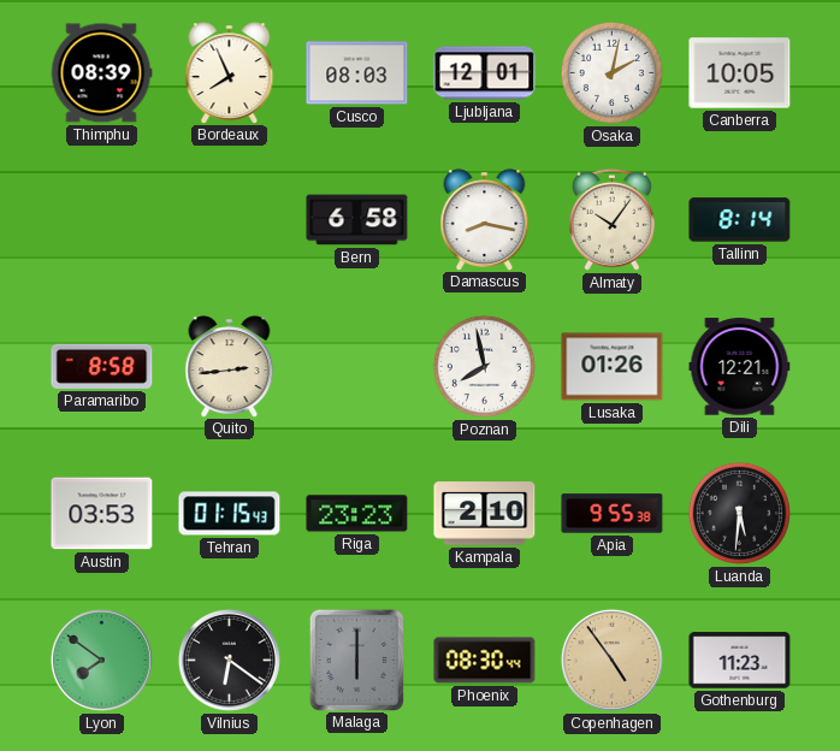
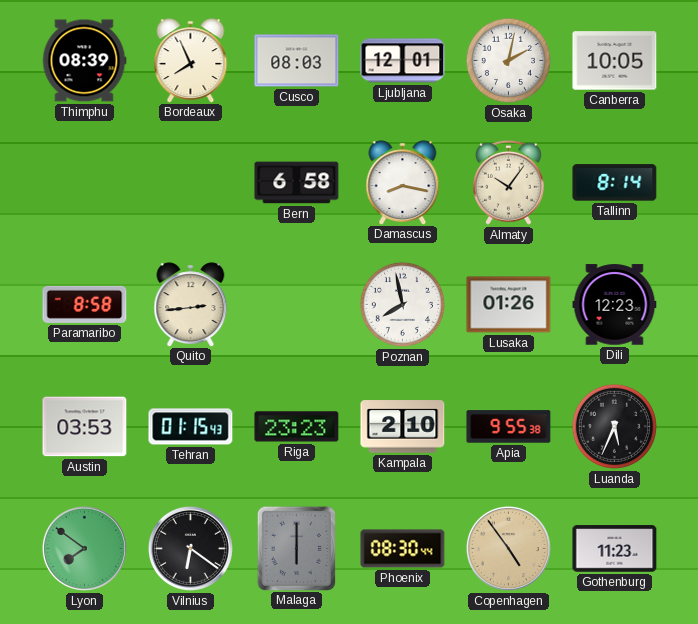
Dili: 12:21 -> 12:23 (615, 305)
Luanda: 5:31 -> 5:34 (614, 426)
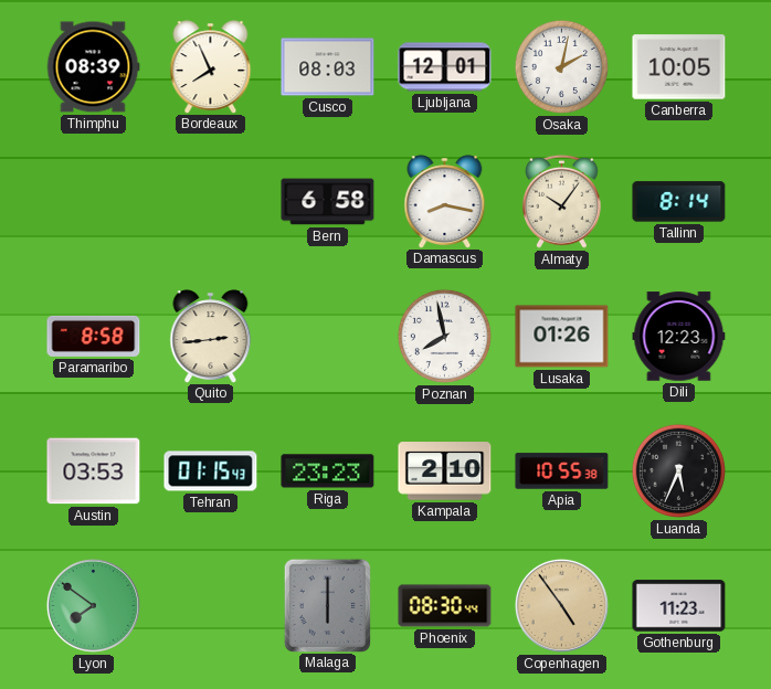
Apia: 9:55 -> 10:55 (562, 471)
Vilnius: 6:21 -> none (190, 548)
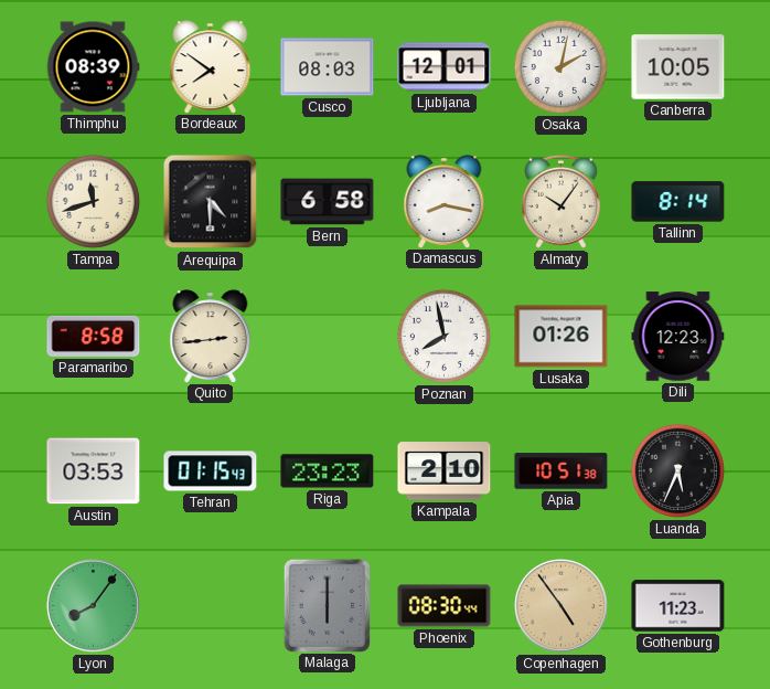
Bordeaux: 7:56 -> 7:51 (211, 66)
Tampa: none -> 11:42 (93, 201)
Arequipa: none -> 4:30 (211, 202)
Apia: 10:55 -> 10:51 (562, 471)
Lyon: 7:51 -> 8:06 (93, 605)
